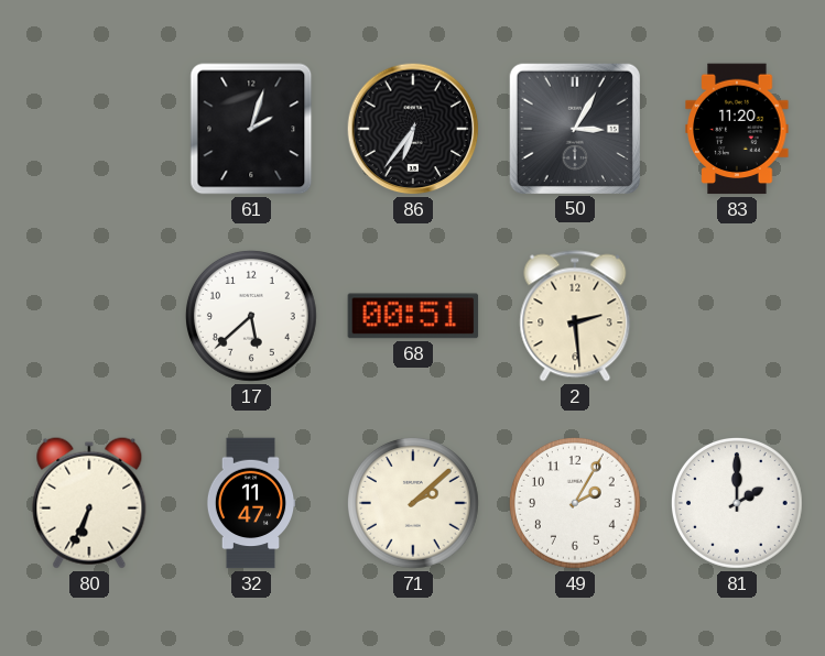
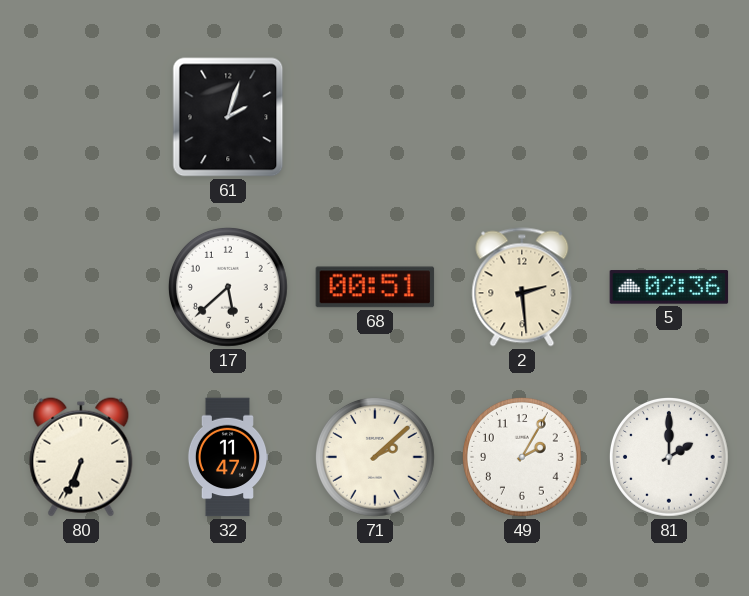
86: 6:36 -> none (413, 129)
50: 3:05 -> none (574, 128)
83: 11:20 -> none (737, 129)
5: none -> 02:36 (669, 287)
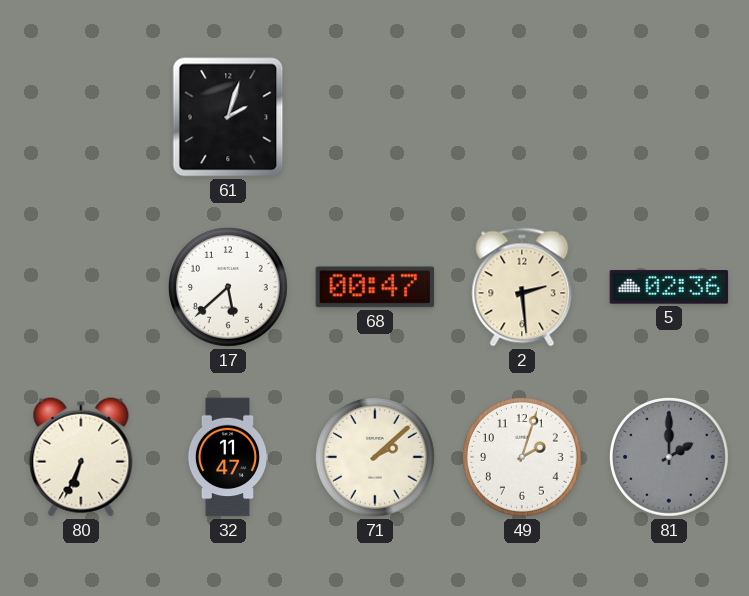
68: 00:51 -> 00:47 (375, 287)
49: 2:05 -> 2:03 (523, 458)
81 dial: white -> grey (670, 458)
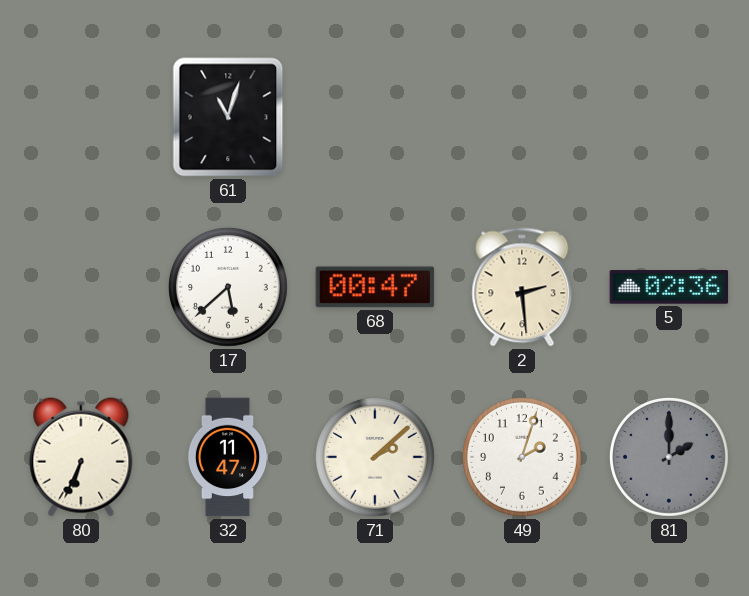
61: 2:03 -> 11:03 (228, 117)
